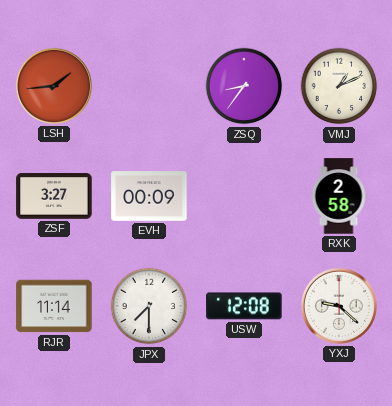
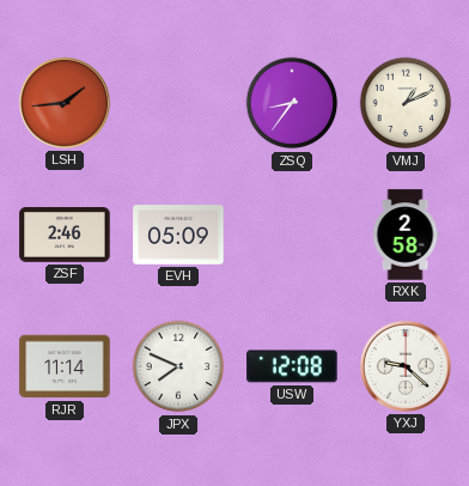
ZSF: 3:27 -> 2:46 (65, 236)
EVH: 00:09 -> 05:09 (178, 235)
JPX: 7:30 -> 7:49 (178, 366)
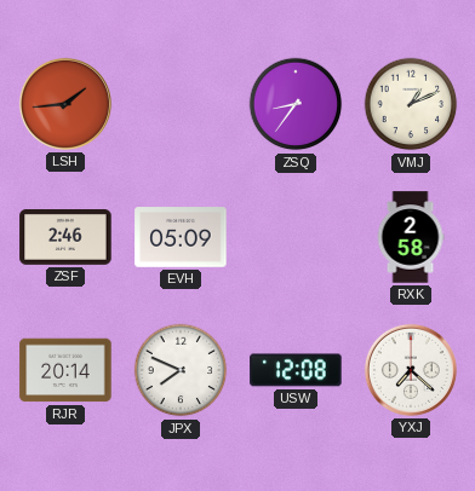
RJR: 11:14 -> 20:14 (65, 370)
YXJ: 9:22 -> 7:22 (411, 370)
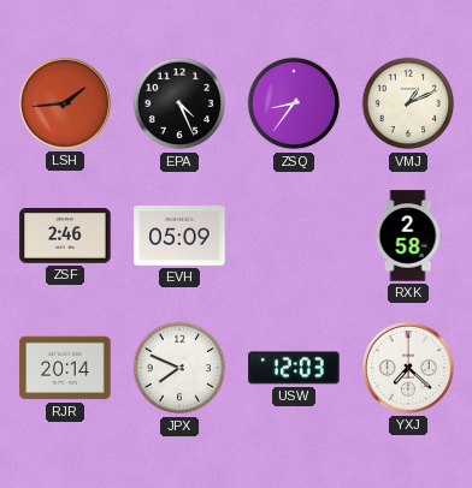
EPA: none -> 4:26 (179, 103)
USW: 12:08 -> 12:03 (294, 368)
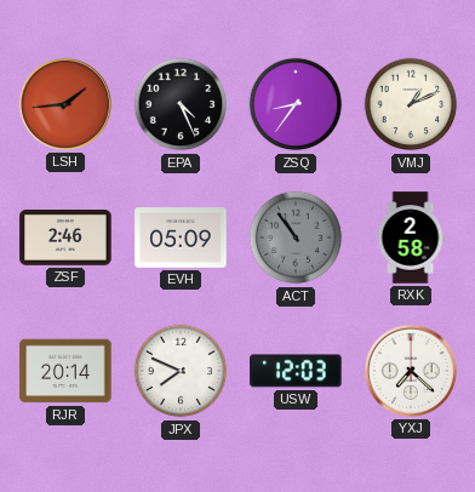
ACT: none -> 10:54 (296, 238)
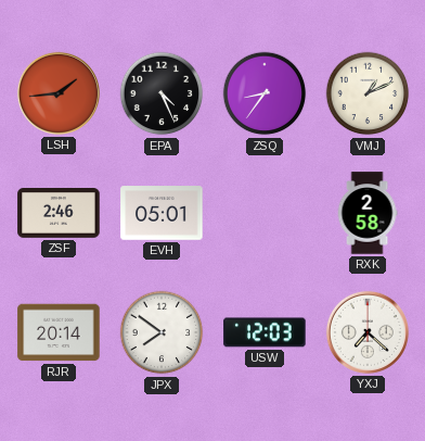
EVH: 05:09 -> 05:01 (162, 213)
ACT: 10:54 -> none (296, 238)
JPX: 7:49 -> 7:51 (162, 332)
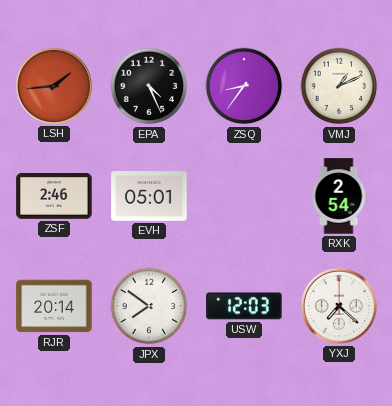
RXK: 2:58 -> 2:54 (339, 196)
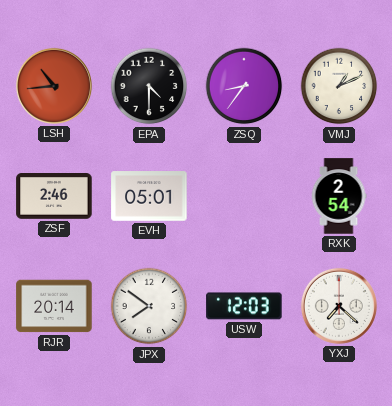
LSH: 1:44 -> 10:44 (54, 86)
EPA: 4:26 -> 4:30 (149, 86)
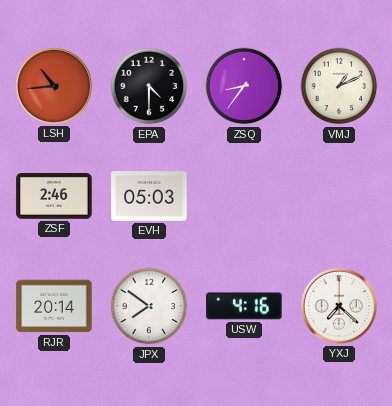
EVH: 05:01 -> 05:03 (149, 196)
RXK: 2:54 -> none (339, 196)
USW: 12:03 -> 4:16 (244, 306)
